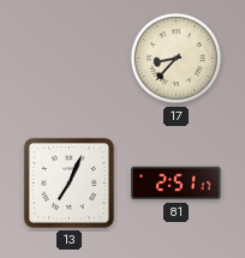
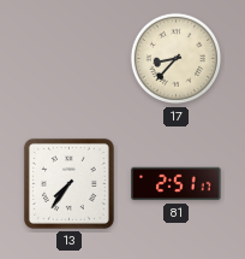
13: 7:04 -> 7:36 (68, 183)
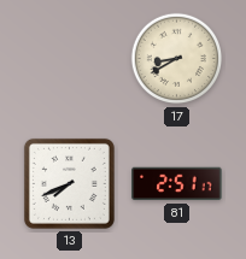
17: 8:37 -> 8:40 (177, 59)
13: 7:36 -> 7:41 (69, 183)
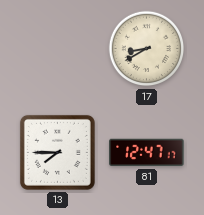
13: 7:41 -> 7:45 (57, 152)
81: 2:51 -> 12:47 (147, 153)
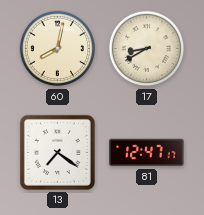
60: none -> 8:02 (58, 49)
13: 7:45 -> 7:21 (57, 152)
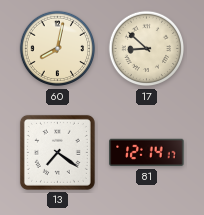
17: 8:40 -> 8:52 (147, 49)
81: 12:47 -> 12:14 (147, 153)
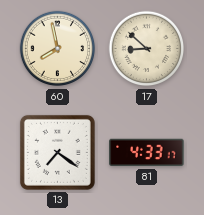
60: 8:02 -> 7:58 (58, 49)
81: 12:14 -> 4:33 (147, 153)
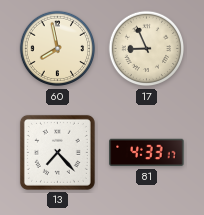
17: 8:52 -> 8:56 (147, 49)
13: 7:21 -> 7:23 (57, 152)
